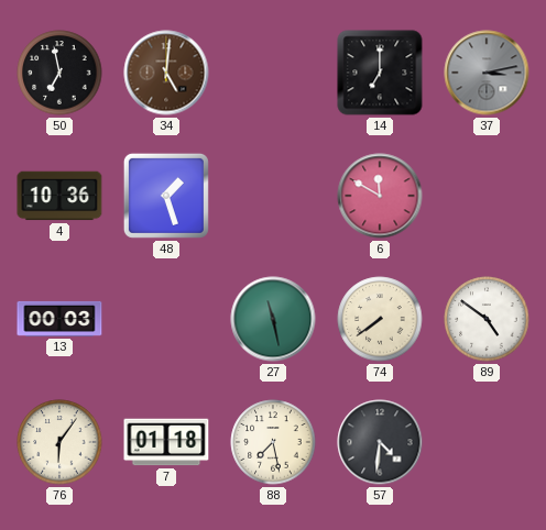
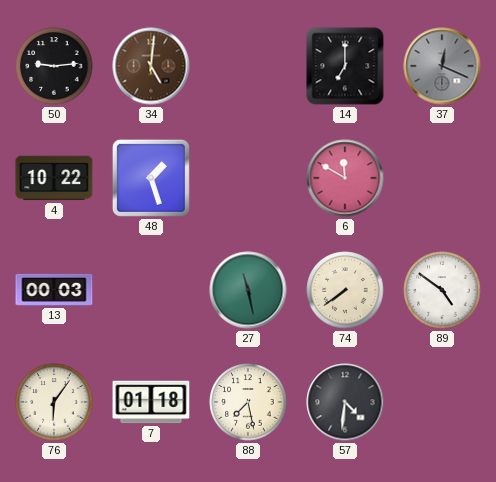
50: 6:58 -> 9:14 (54, 66)
37: 3:13 -> 12:19 (442, 66)
4: 10:36 -> 10:22 (54, 178)
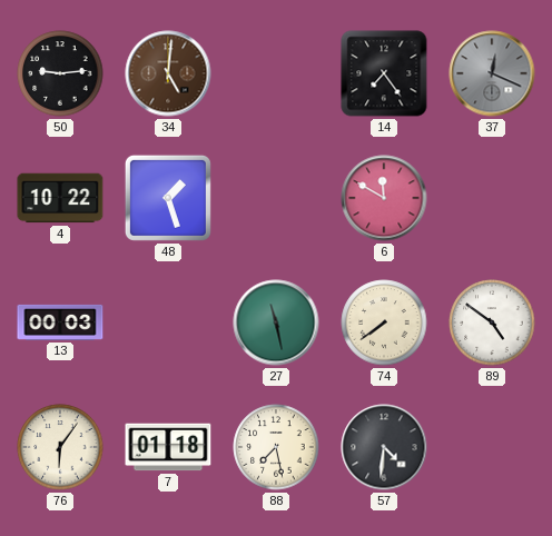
14: 7:00 -> 7:24 (384, 73)
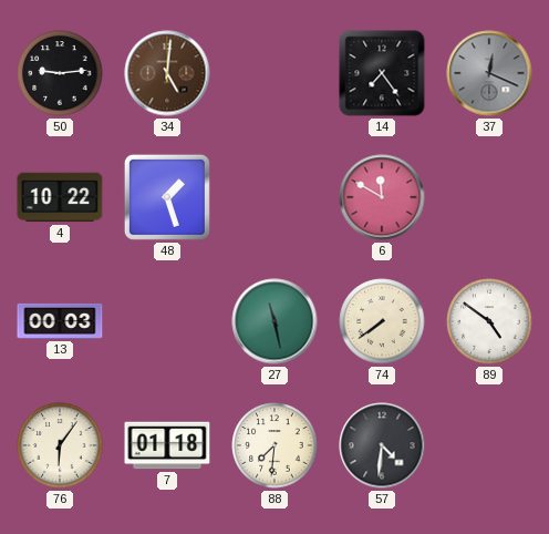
88: 7:28 -> 7:31 (274, 445)
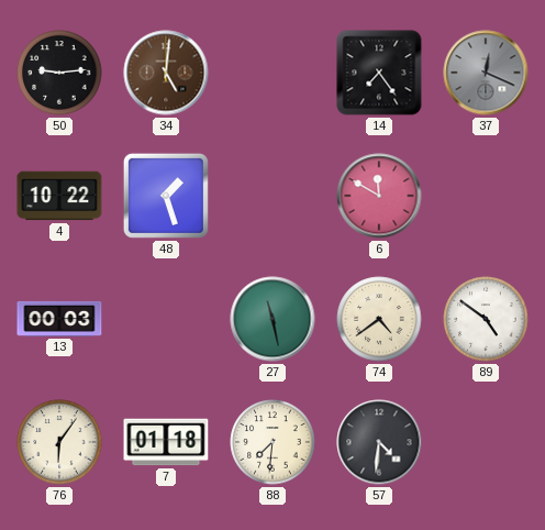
74: 7:39 -> 4:39 (379, 319)
